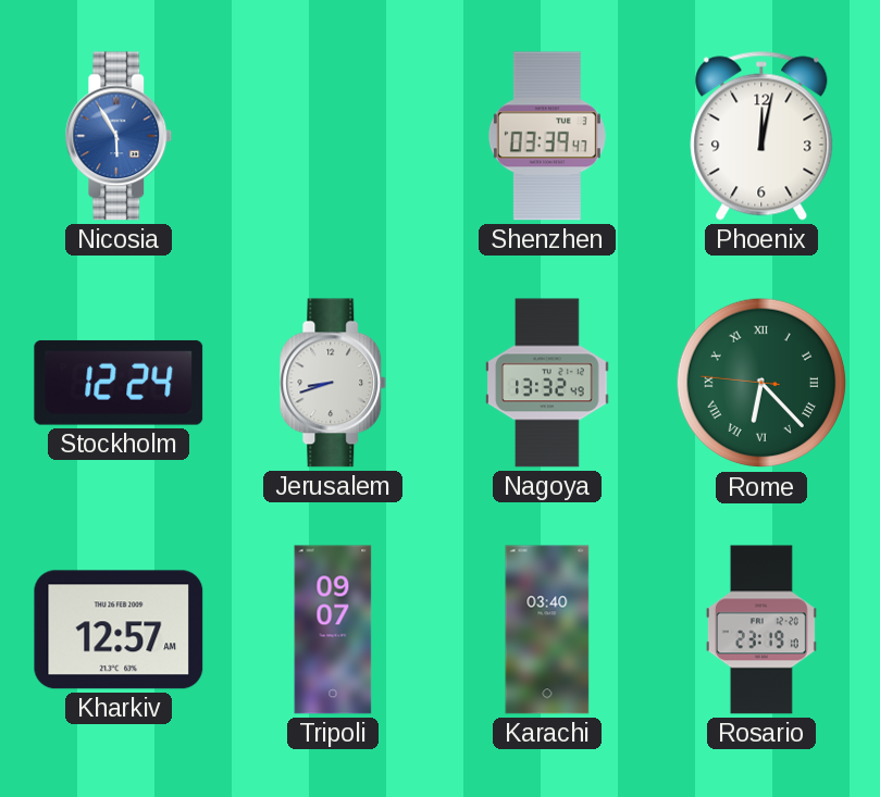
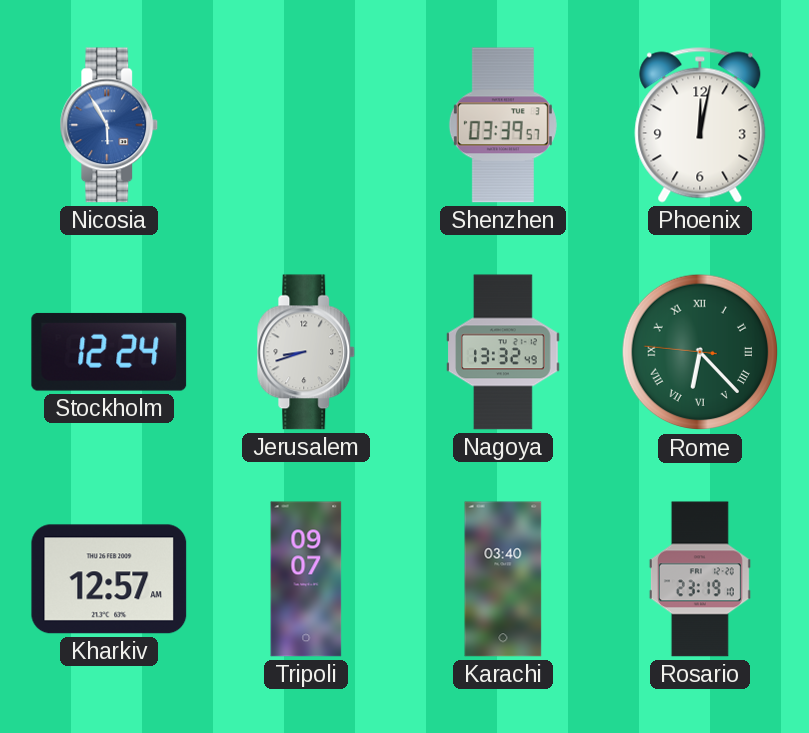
Shenzhen: 03:39:47 -> 03:39:57 (503, 125)
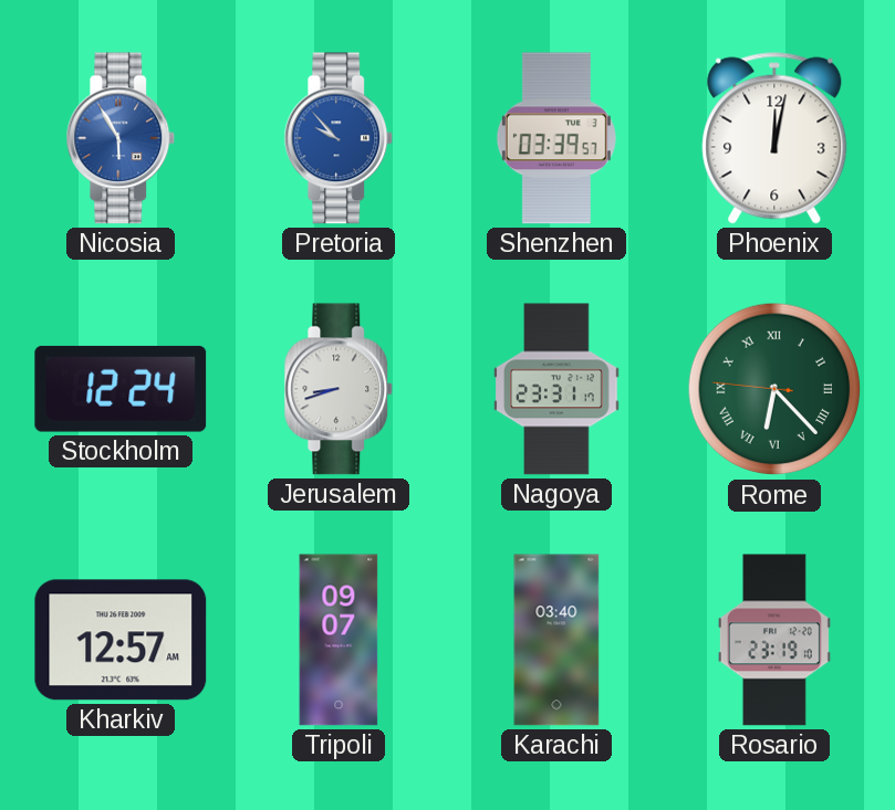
Pretoria: none -> 9:53 (339, 138)
Nagoya: 13:32 -> 23:31 (556, 389)
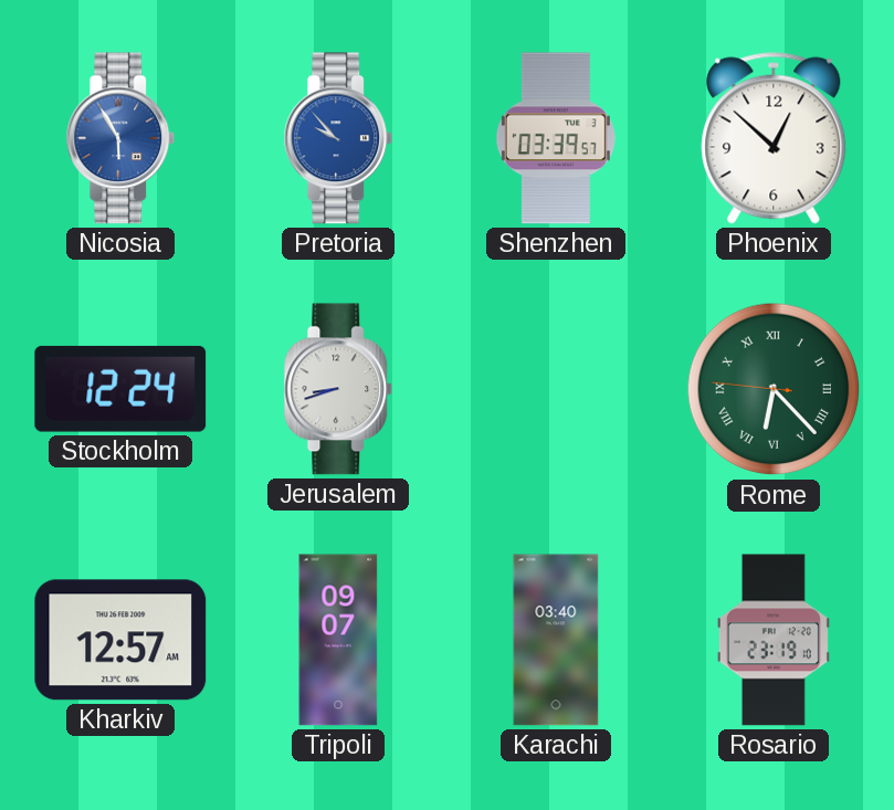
Phoenix: 12:02 -> 12:52 (774, 138)
Nagoya: 23:31 -> none (556, 389)
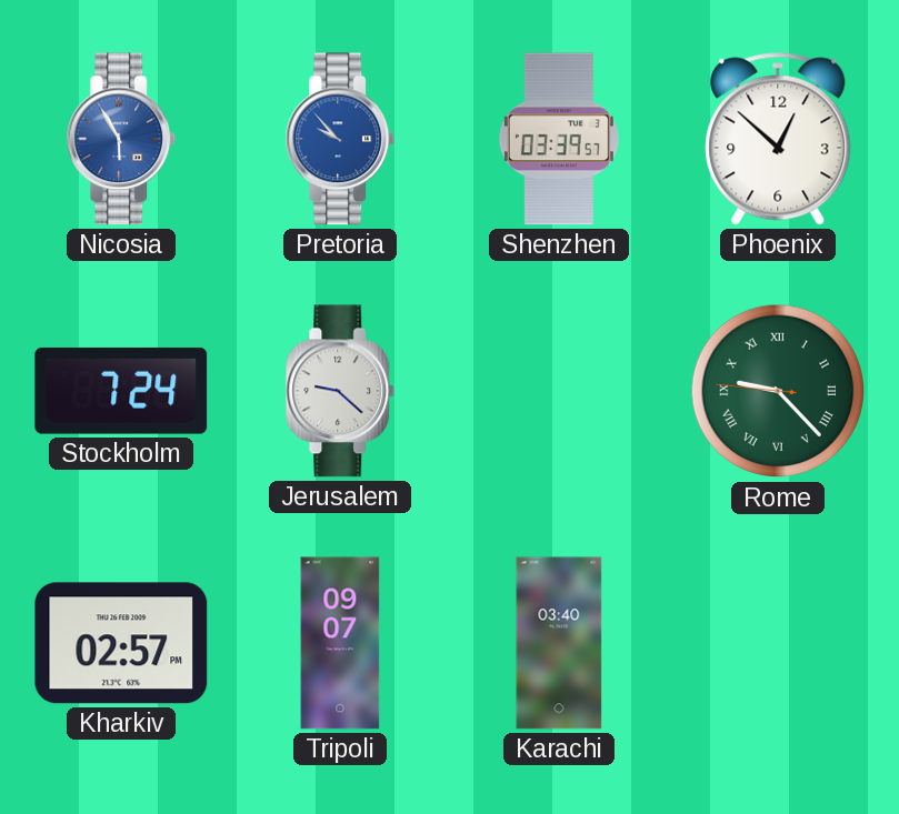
Stockholm: 12:24 -> 7:24 (121, 391)
Jerusalem: 8:42 -> 9:22 (340, 391)
Rome: 6:22 -> 9:22 (778, 391)
Kharkiv: 12:57 -> 02:57 (121, 643)
Rosario: 23:19 -> none (774, 640)
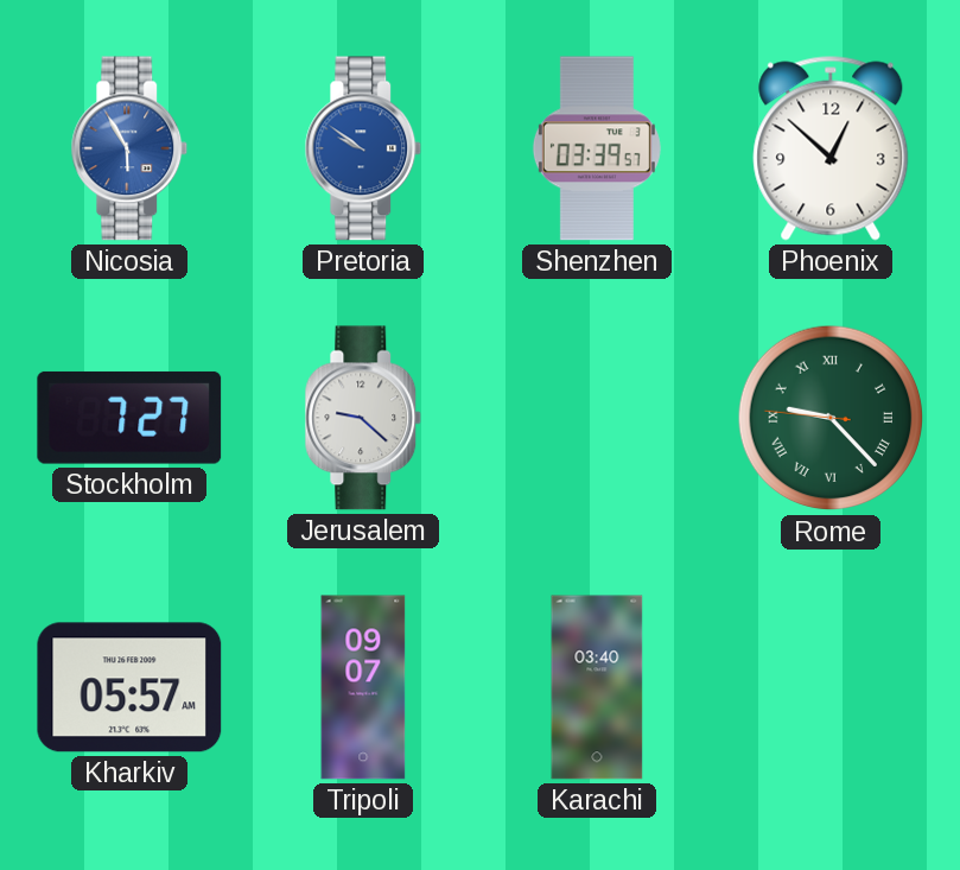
Pretoria: 9:53 -> 9:51 (363, 148)
Stockholm: 7:24 -> 7:27 (129, 418)
Kharkiv: 02:57 -> 05:57 (129, 687)
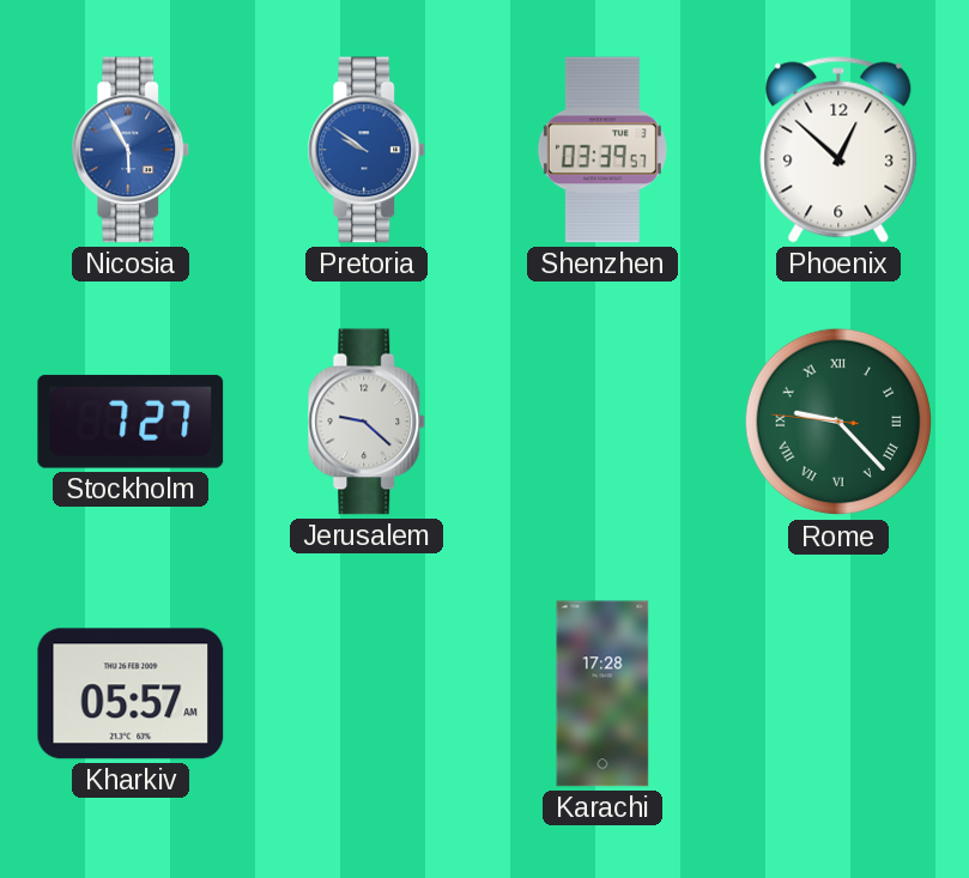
Tripoli: 09:07 -> none (363, 687)
Karachi: 03:40 -> 17:28 (602, 694)
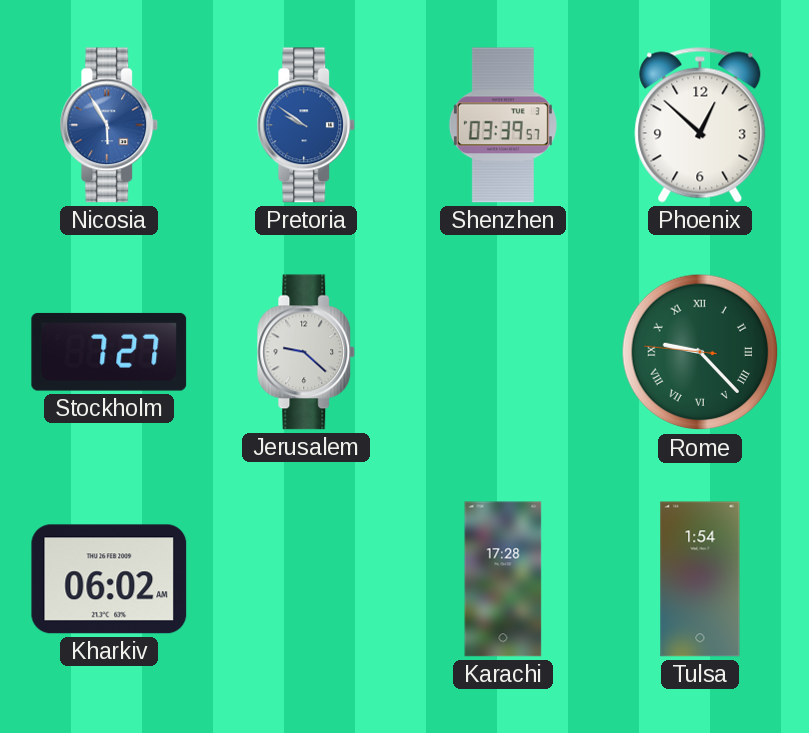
Kharkiv: 05:57 -> 06:02 (109, 579)
Tulsa: none -> 1:54 (700, 579)
